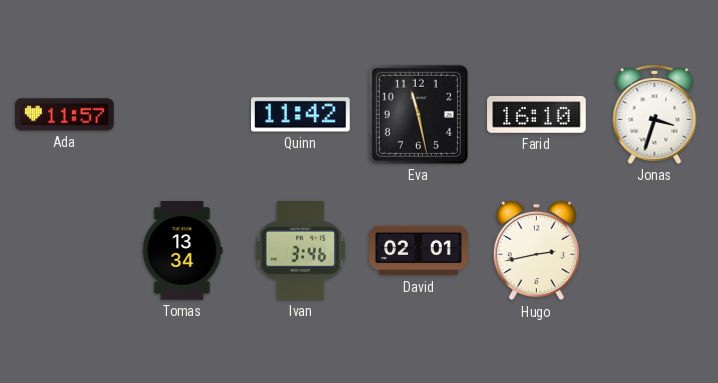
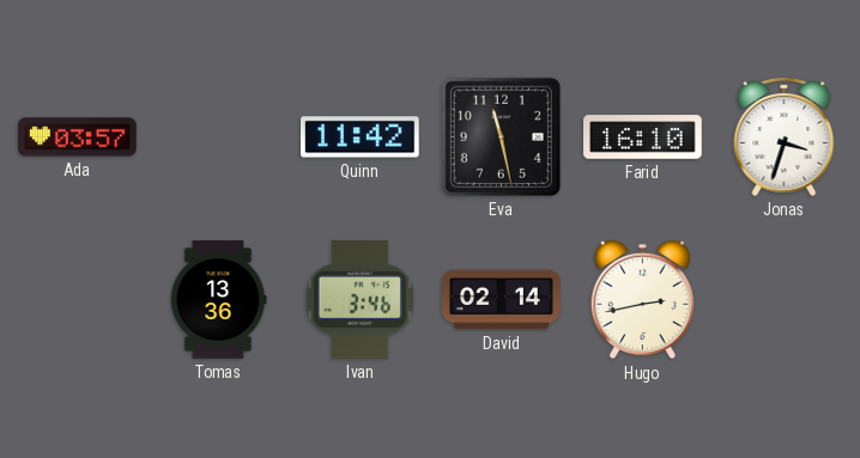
Ada: 11:57 -> 03:57 (78, 138)
Tomas: 13:34 -> 13:36 (219, 300)
David: 02:01 -> 02:14 (502, 300)
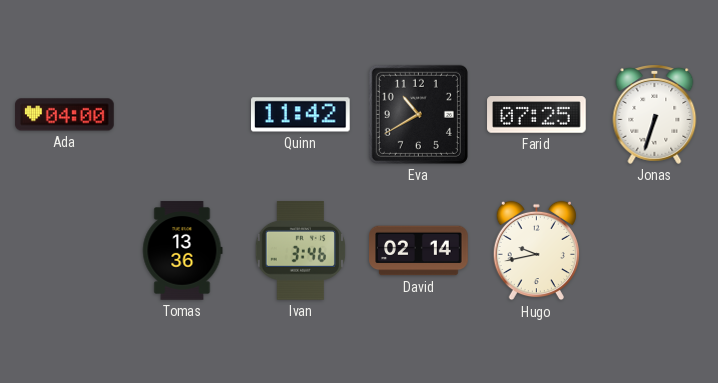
Ada: 03:57 -> 04:00 (65, 115)
Eva: 11:28 -> 10:40 (418, 114)
Farid: 16:10 -> 07:25 (537, 115)
Jonas: 3:33 -> 6:33 (655, 114)
Hugo: 2:43 -> 9:43 (536, 251)
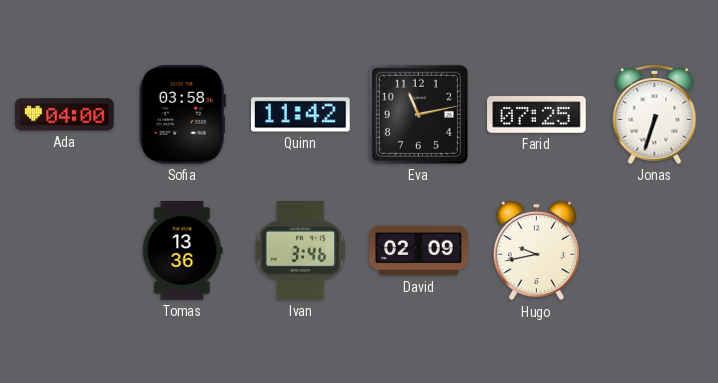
Sofia: none -> 03:58 (182, 115)
Eva: 10:40 -> 11:13 (418, 114)
David: 02:14 -> 02:09 (419, 251)
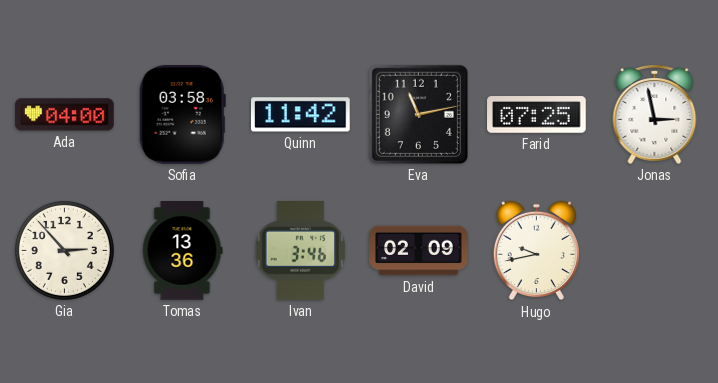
Jonas: 6:33 -> 2:58 (655, 114)
Gia: none -> 2:53 (64, 250)
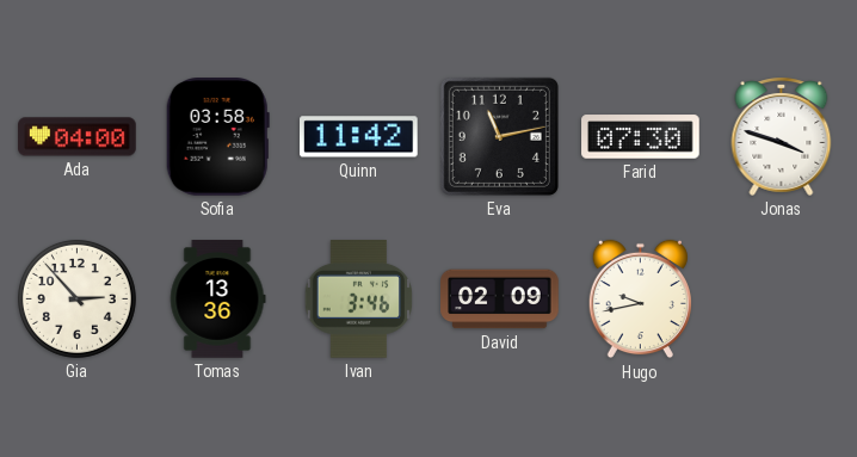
Farid: 07:25 -> 07:30 (641, 137)
Jonas: 2:58 -> 3:48 (782, 136)
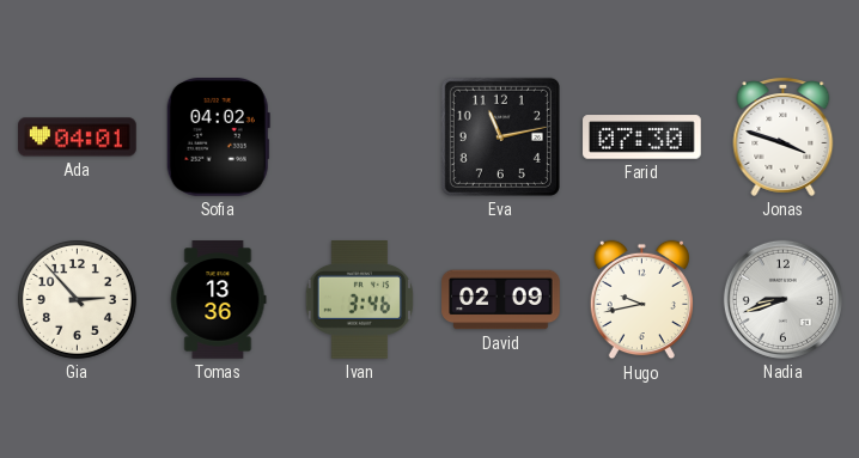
Ada: 04:00 -> 04:01 (78, 138)
Sofia: 03:58 -> 04:02 (218, 138)
Quinn: 11:42 -> none (359, 137)
Nadia: none -> 8:42 (782, 299)
